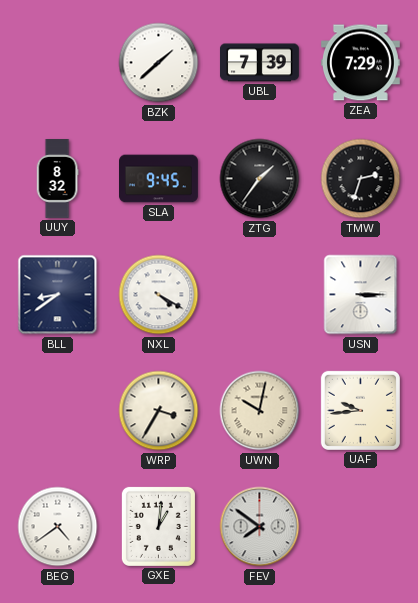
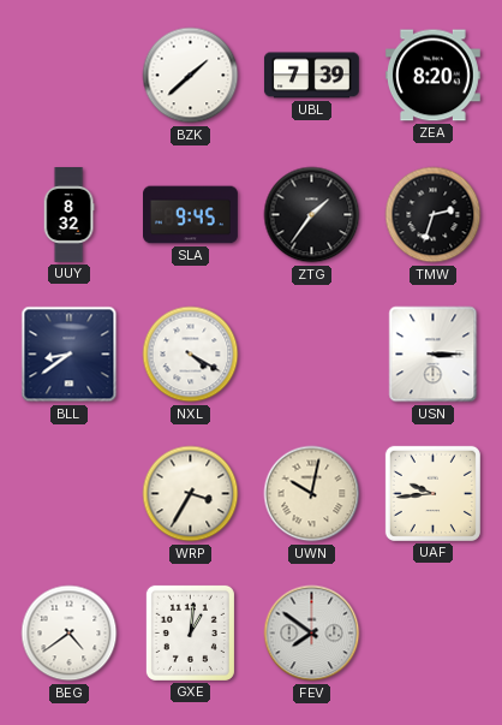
ZEA: 7:29 -> 8:20 (432, 76)
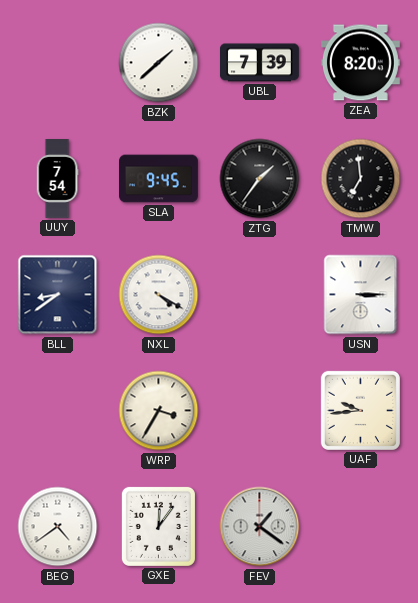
UUY: 8:32 -> 7:54 (57, 179)
TMW: 2:33 -> 6:59 (361, 179)
UWN: 10:02 -> none (312, 494)
GXE: 1:01 -> 12:06 (158, 526)
FEV: 7:51 -> 1:21 (260, 527)
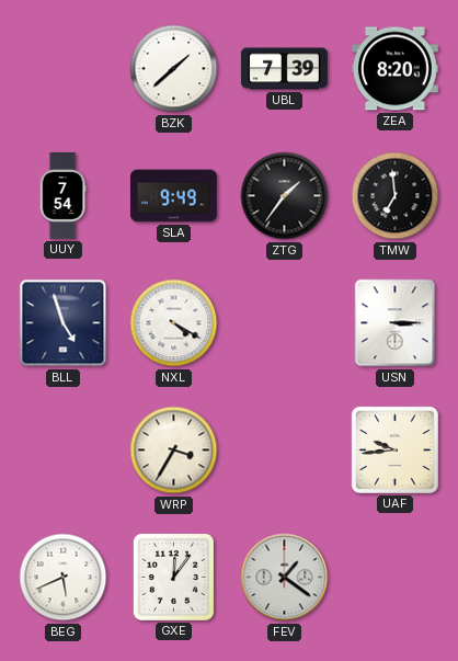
SLA: 9:45 -> 9:49 (174, 196)
BLL: 8:39 -> 4:57 (64, 323)
BEG: 4:39 -> 5:41 (64, 578)
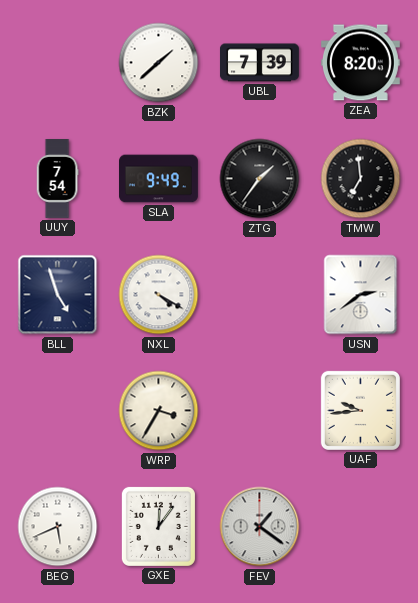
USN: 3:15 -> 2:39 (361, 295)
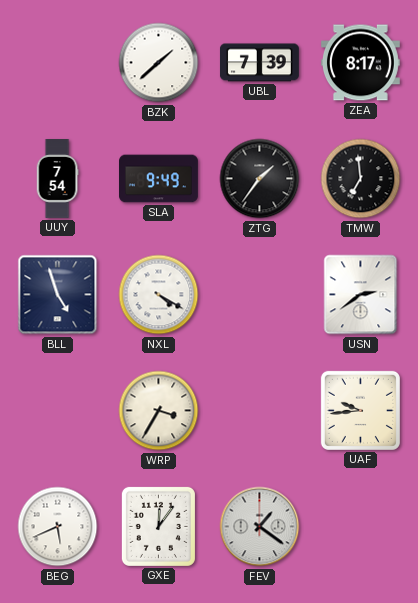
ZEA: 8:20 -> 8:17 (360, 63)
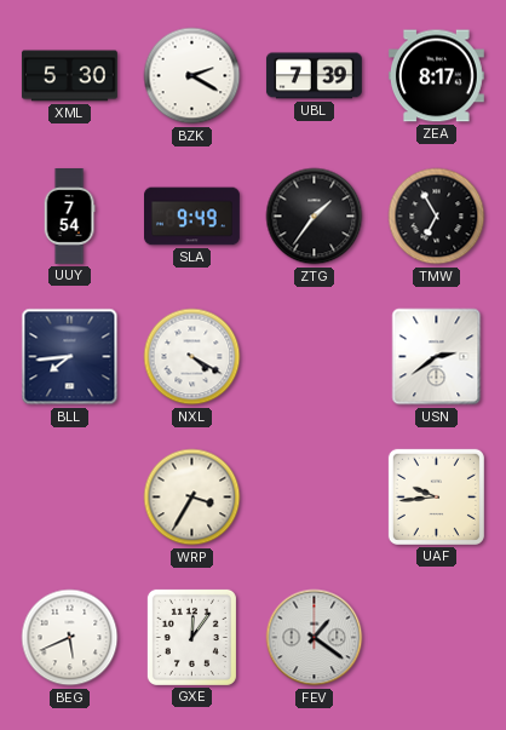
XML: none -> 5:30 (69, 76)
BZK: 1:38 -> 2:20 (192, 76)
TMW: 6:59 -> 6:55 (437, 217)
BLL: 4:57 -> 7:44 (70, 357)
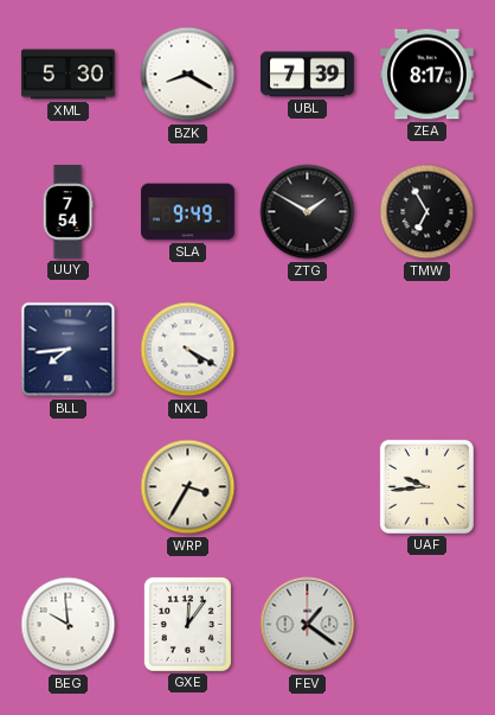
BZK: 2:20 -> 8:20 (188, 75)
ZTG: 1:36 -> 1:50 (308, 212)
USN: 2:39 -> none (437, 357)
BEG: 5:41 -> 9:59 (69, 625)
